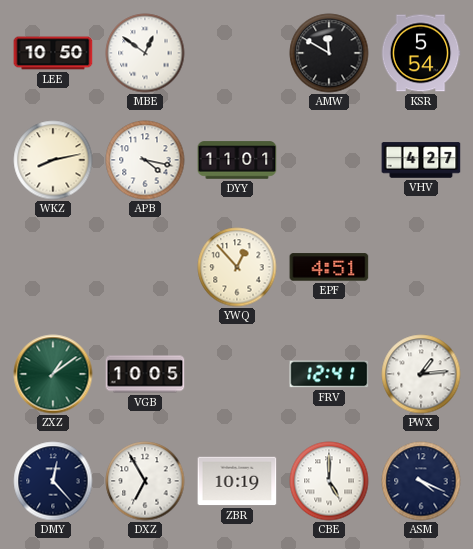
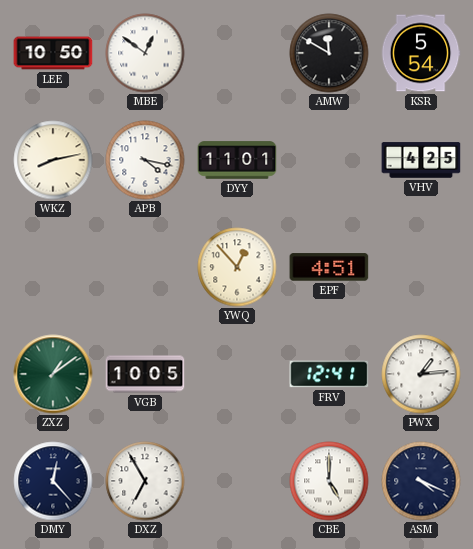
VHV: 4:27 -> 4:25 (421, 160)
ZBR: 10:19 -> none (237, 481)
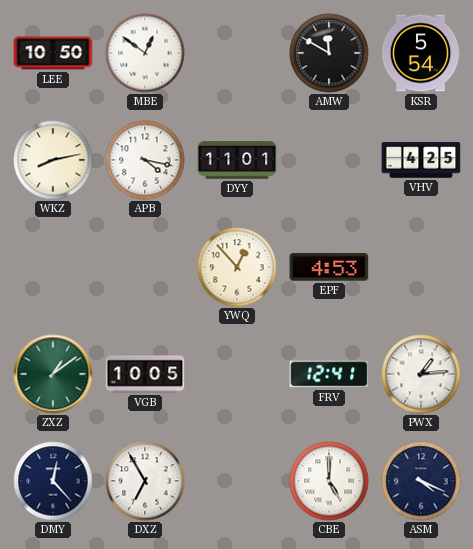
EPF: 4:51 -> 4:53 (329, 267)
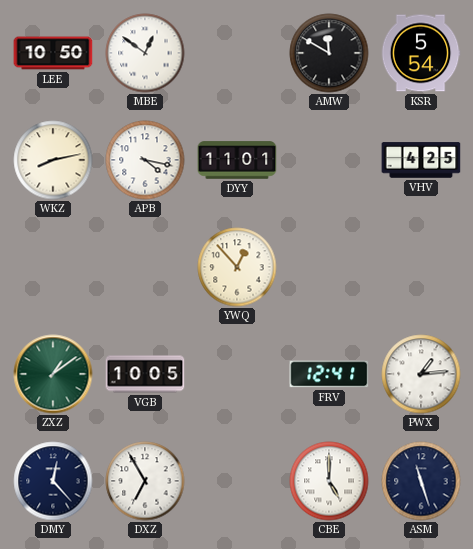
EPF: 4:53 -> none (329, 267)
ASM: 4:19 -> 11:27 (421, 481)
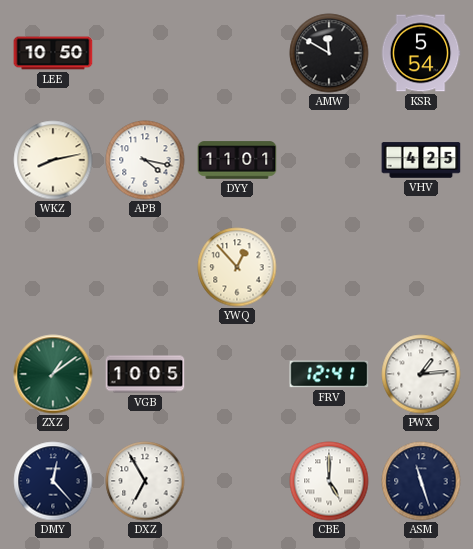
MBE: 12:51 -> none (145, 53)
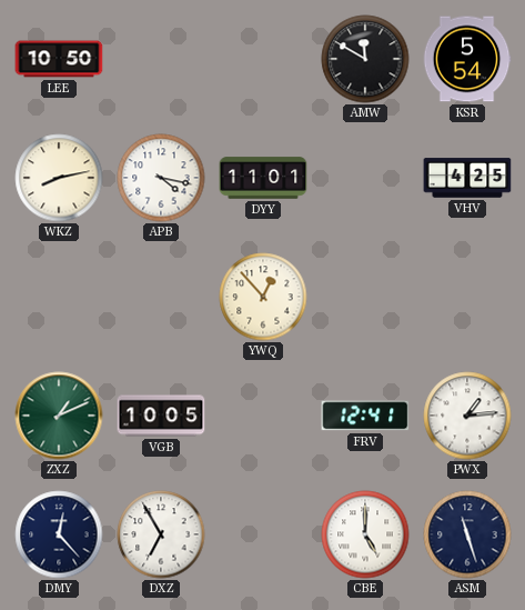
ZXZ: 1:09 -> 1:11 (59, 416)
